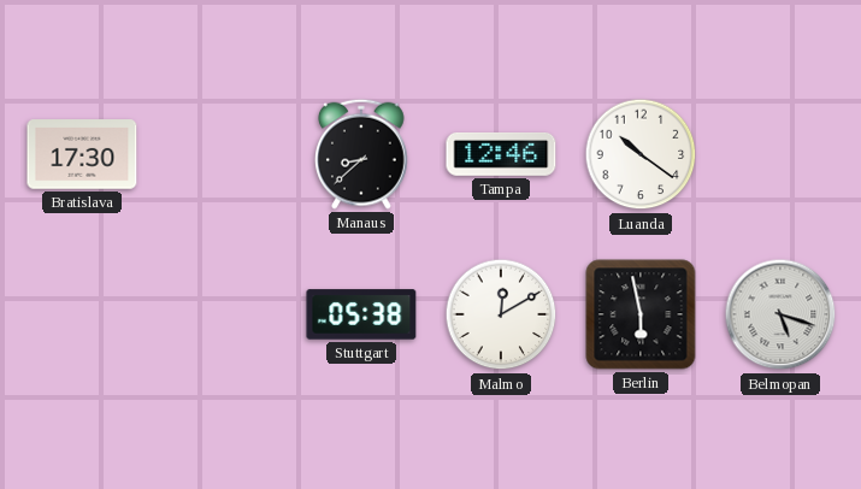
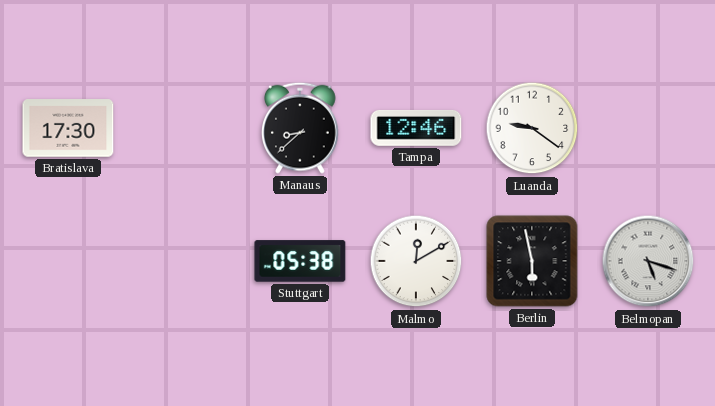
Luanda: 10:21 -> 9:21 (532, 128)
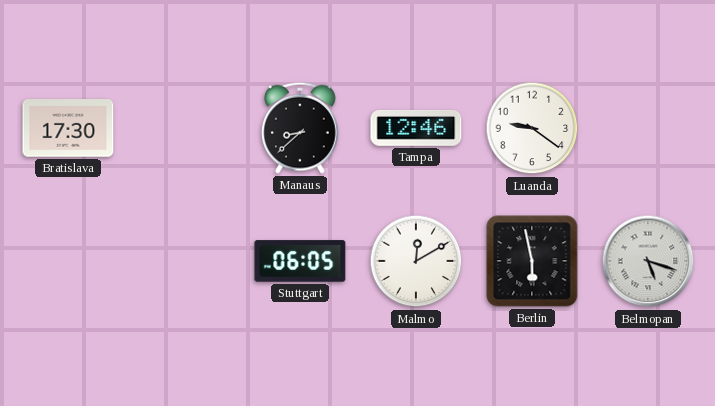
Stuttgart: 05:38 -> 06:05 (300, 261)
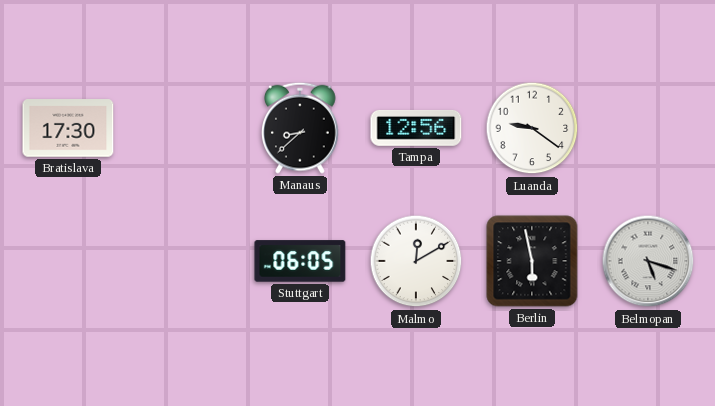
Tampa: 12:46 -> 12:56 (416, 128)
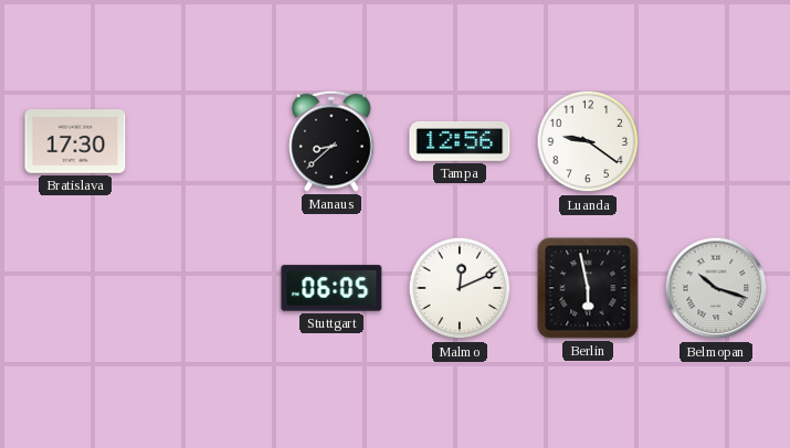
Malmo: 12:10 -> 12:11 (460, 288)
Belmopan: 5:18 -> 10:18 (716, 288)
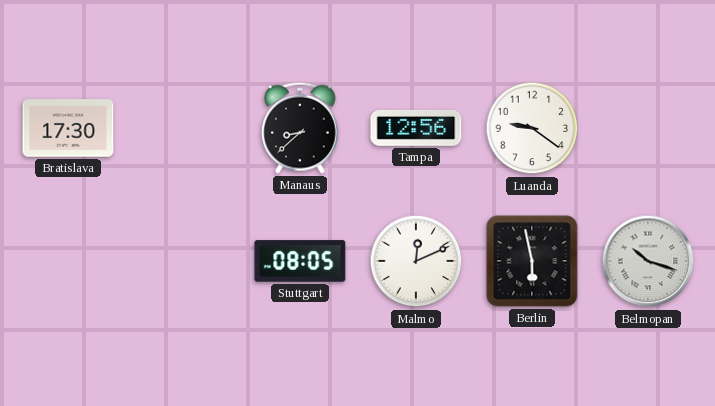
Stuttgart: 06:05 -> 08:05 (300, 261)
